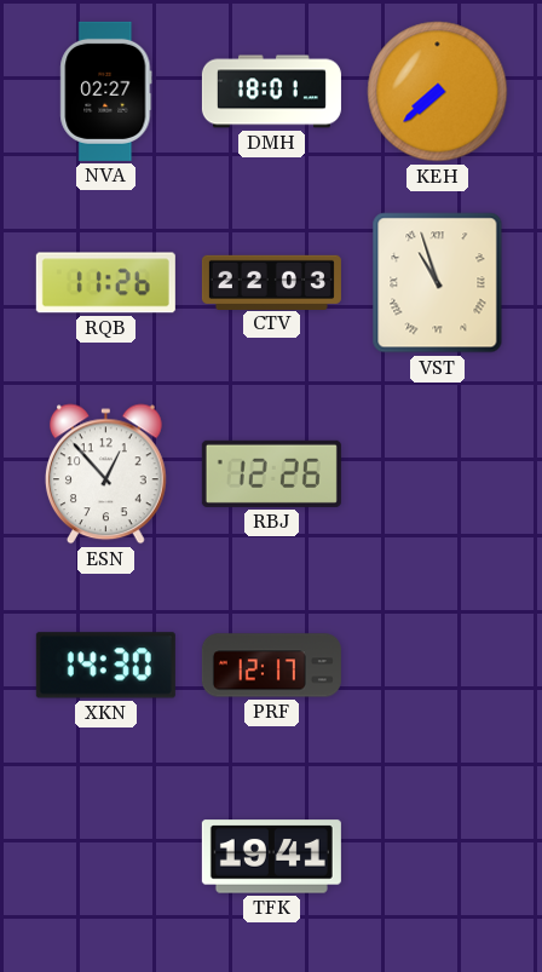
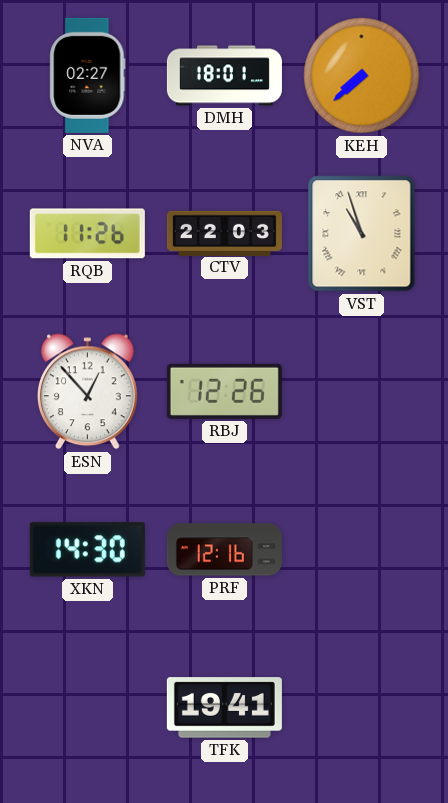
PRF: 12:17 -> 12:16 (224, 550)
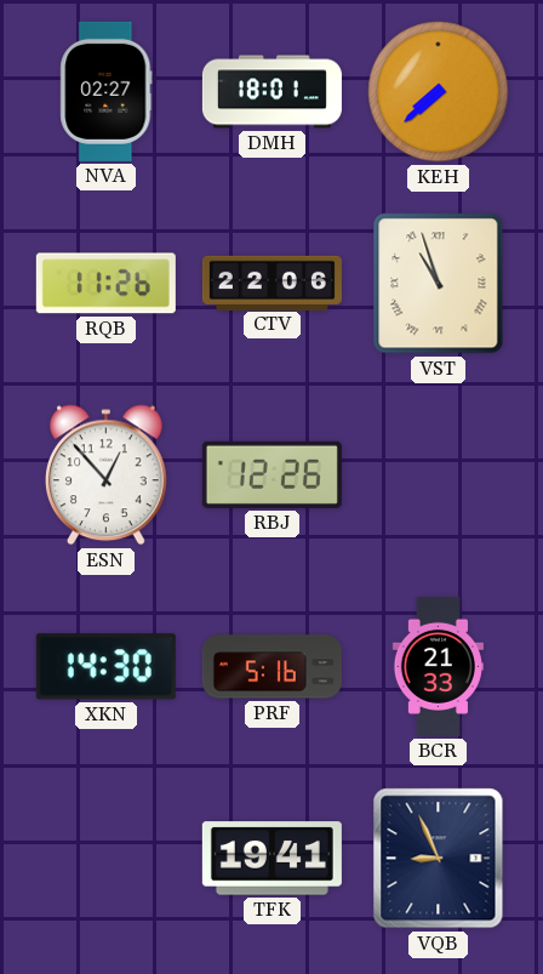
CTV: 22:03 -> 22:06 (271, 283)
PRF: 12:16 -> 5:16 (271, 667)
BCR: none -> 21:33 (438, 666)
VQB: none -> 8:56 (439, 859)
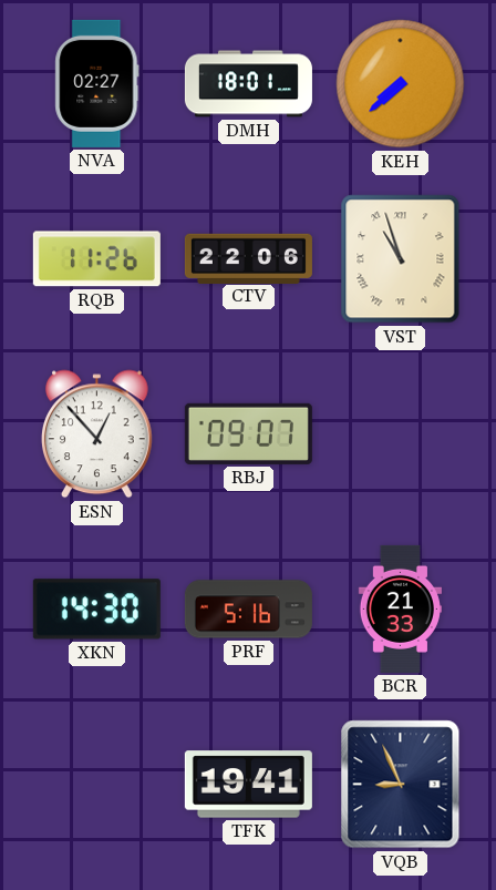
RBJ: 12:26 -> 09:07 (248, 433)
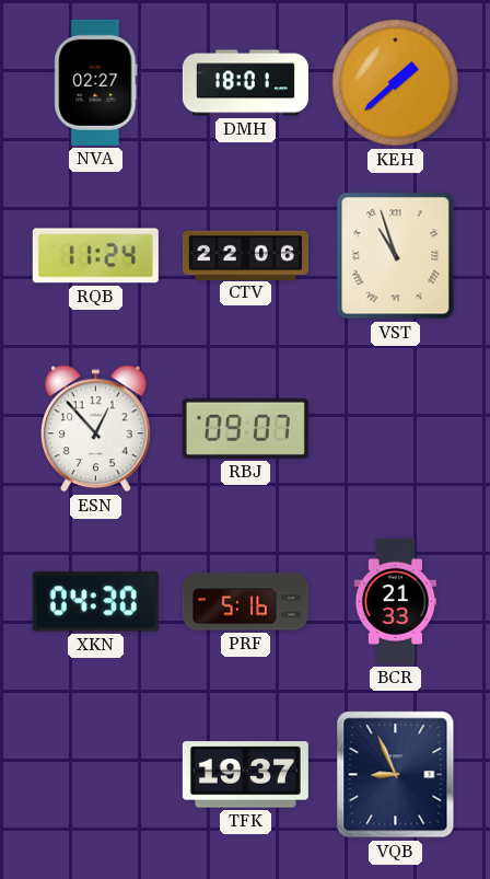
KEH: 7:38 -> 1:38 (396, 83)
RQB: 11:26 -> 11:24 (95, 256)
XKN: 14:30 -> 04:30 (95, 602)
TFK: 19:41 -> 19:37 (245, 775)
